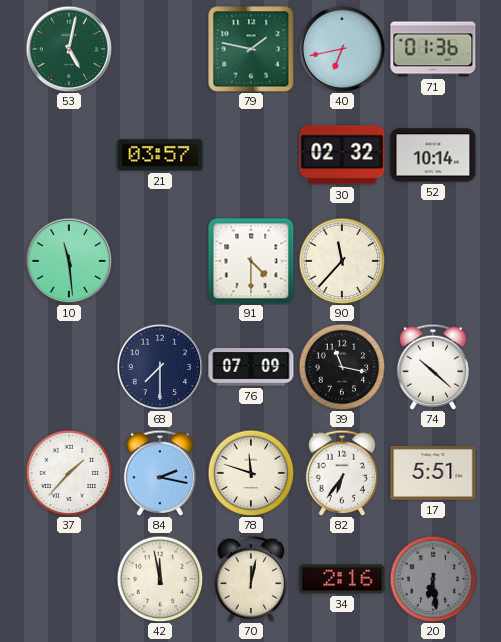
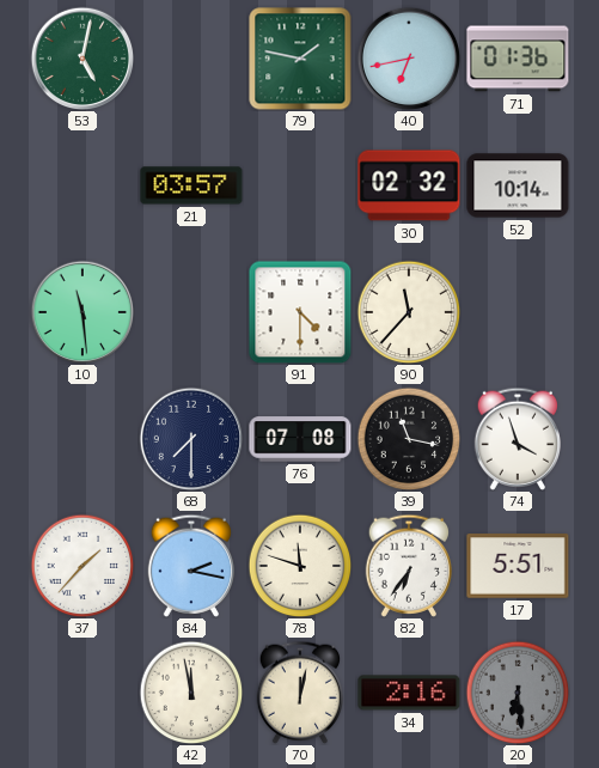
76: 07:09 -> 07:08 (300, 439)
74: 10:22 -> 3:57 (517, 439)
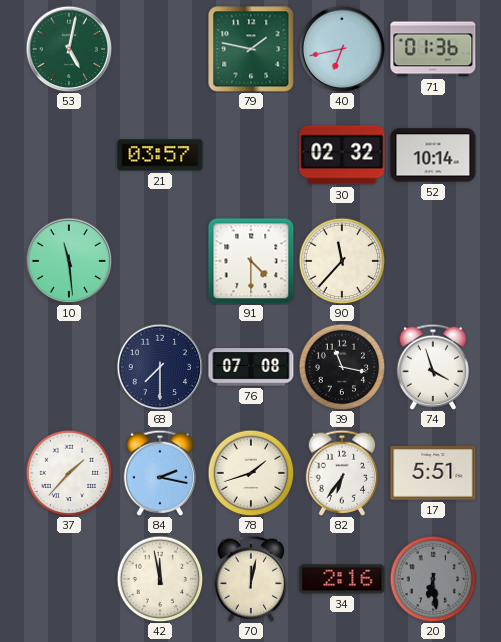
78: 11:48 -> 1:42 (251, 473)
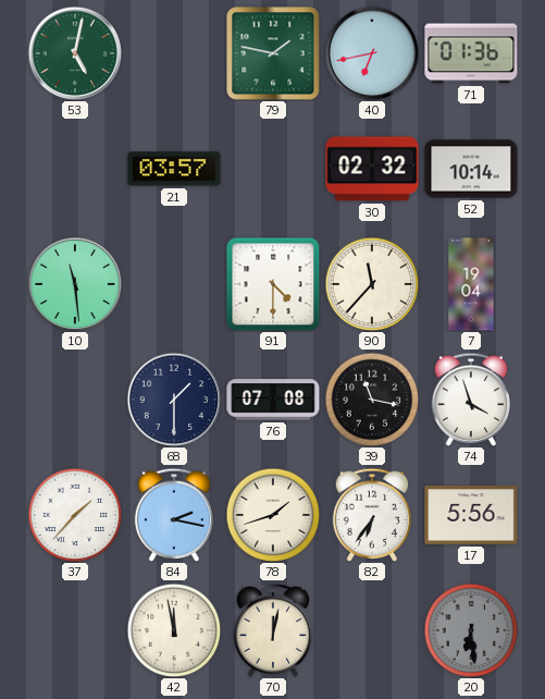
7: none -> 19:04 (471, 284)
68: 7:30 -> 1:30 (174, 400)
17: 5:51 -> 5:56 (471, 515)
34: 2:16 -> none (342, 579)
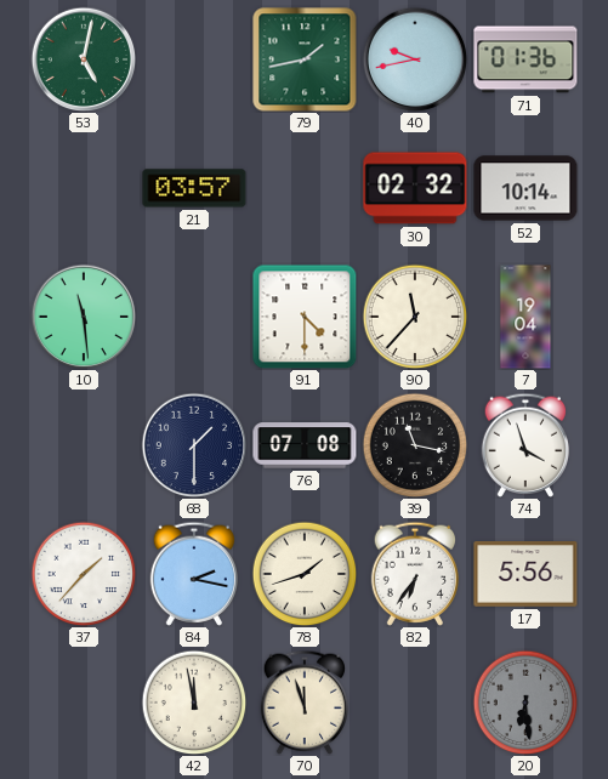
79: 1:47 -> 1:43 (305, 59)
40: 6:43 -> 9:43 (415, 59)
70: 12:02 -> 11:57 (303, 703)
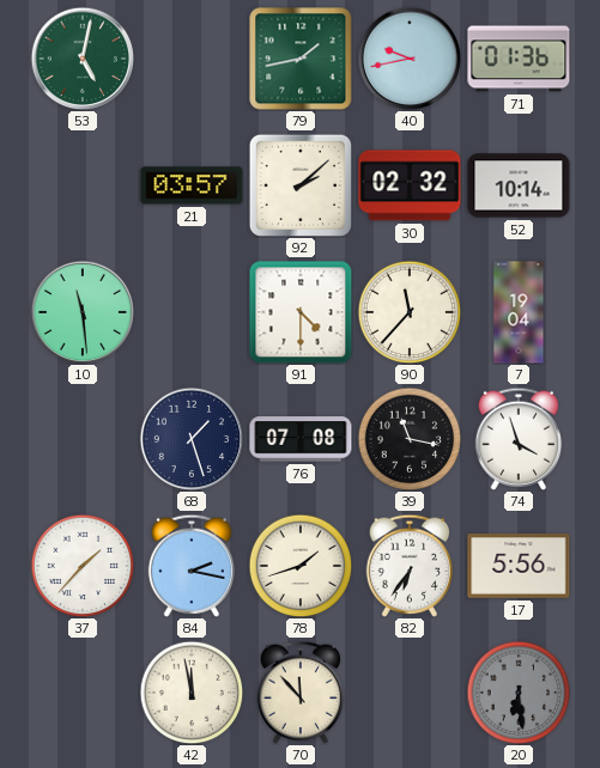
92: none -> 2:08 (301, 185)
68: 1:30 -> 1:27 (192, 439)
70: 11:57 -> 11:53 (299, 693)
